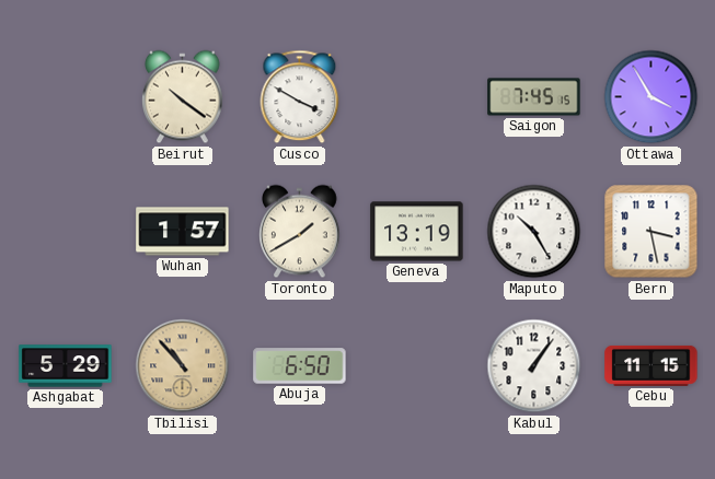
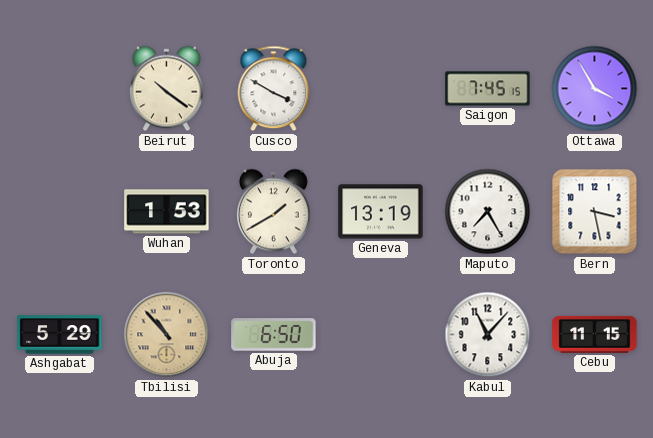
Wuhan: 1:57 -> 1:53 (167, 212)
Maputo: 10:25 -> 7:25 (488, 212)
Kabul: 1:06 -> 11:07 (488, 335)
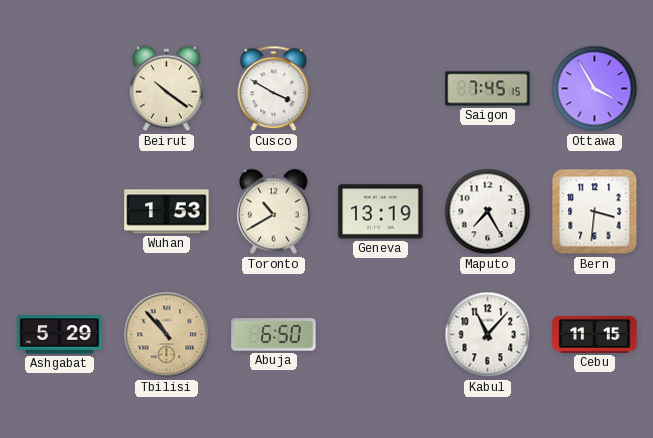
Toronto: 1:40 -> 10:40 (274, 212)
Bern: 3:28 -> 3:31 (595, 212)
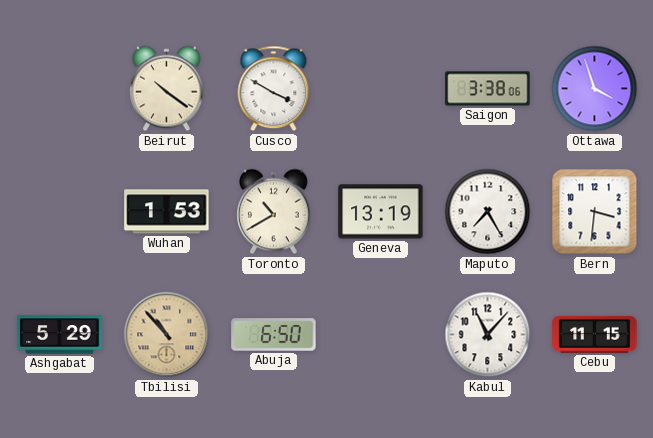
Saigon: 7:45 -> 3:38 (488, 89)
Ottawa: 3:55 -> 3:57 (595, 89)
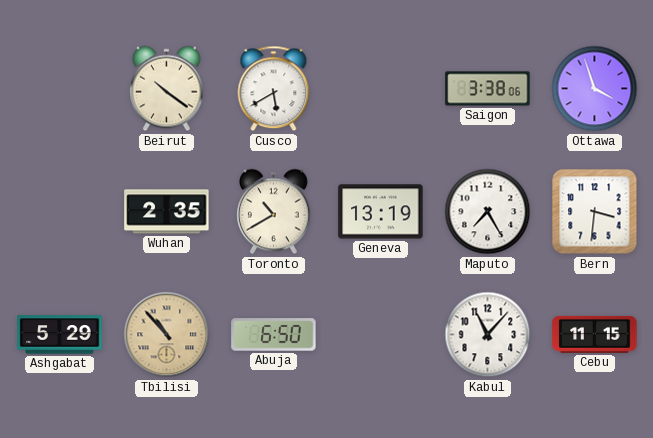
Cusco: 3:50 -> 5:40 (274, 89)
Wuhan: 1:53 -> 2:35 (167, 212)
